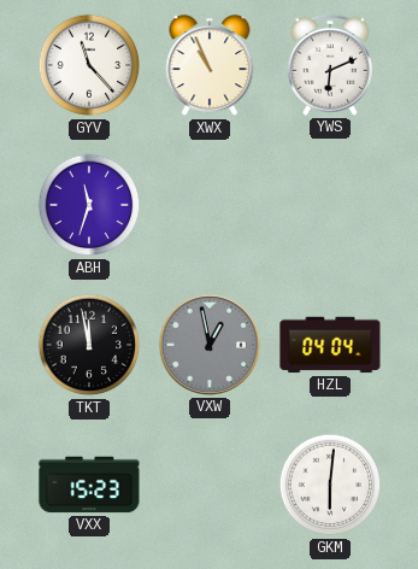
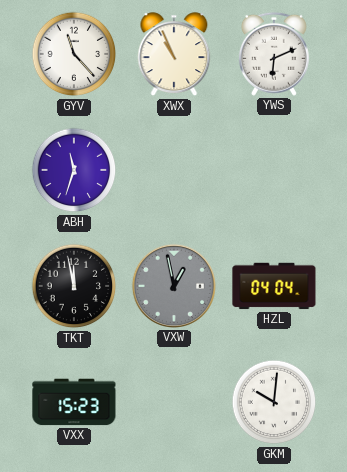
GKM: 6:01 -> 10:01 (274, 402)
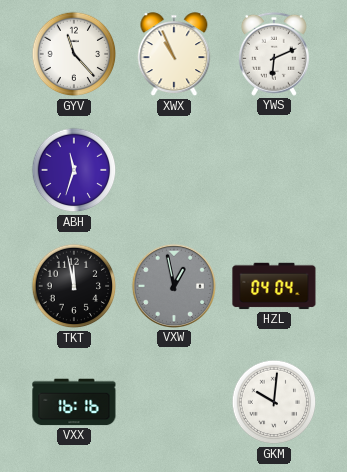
VXX: 15:23 -> 16:16 (74, 402)
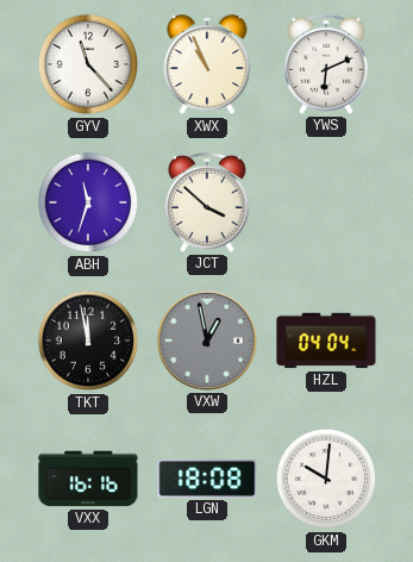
JCT: none -> 3:52 (207, 202)
LGN: none -> 18:08 (207, 479)
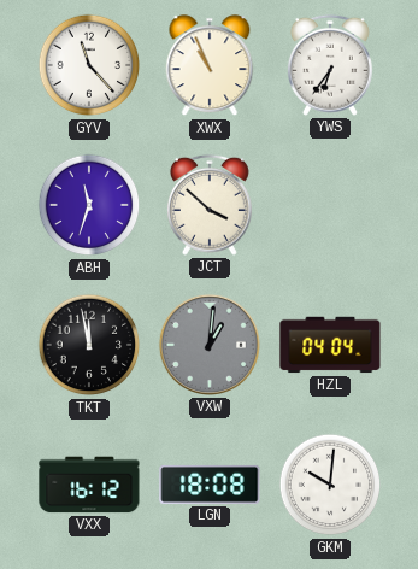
YWS: 6:11 -> 6:36 (330, 65)
VXW: 12:58 -> 1:01 (210, 345)
VXX: 16:16 -> 16:12 (89, 485)
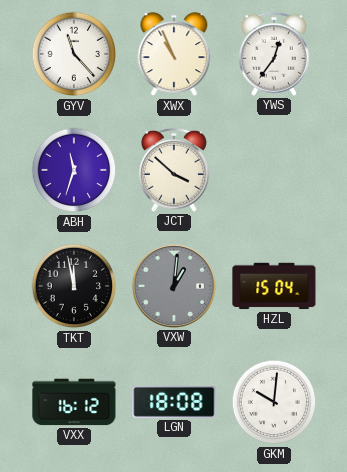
YWS: 6:36 -> 12:36 (274, 54)
HZL: 04:04 -> 15:04 (274, 286)
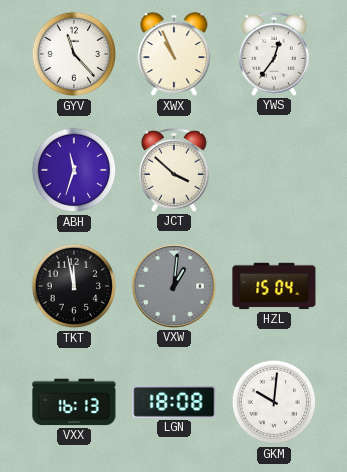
VXX: 16:12 -> 16:13 (74, 402)
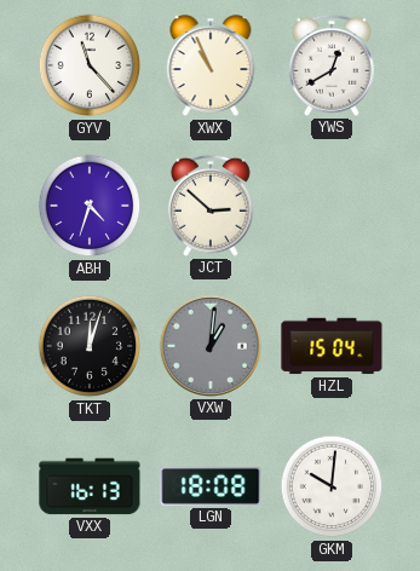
YWS: 12:36 -> 12:40 (332, 65)
ABH: 11:33 -> 4:33 (90, 206)
JCT: 3:52 -> 2:52 (211, 206)
TKT: 11:58 -> 12:03 (90, 346)
